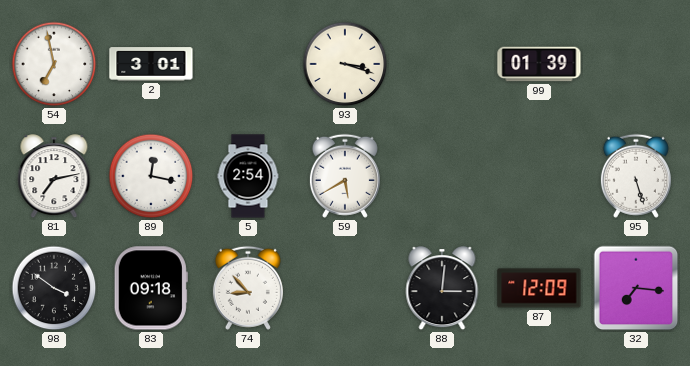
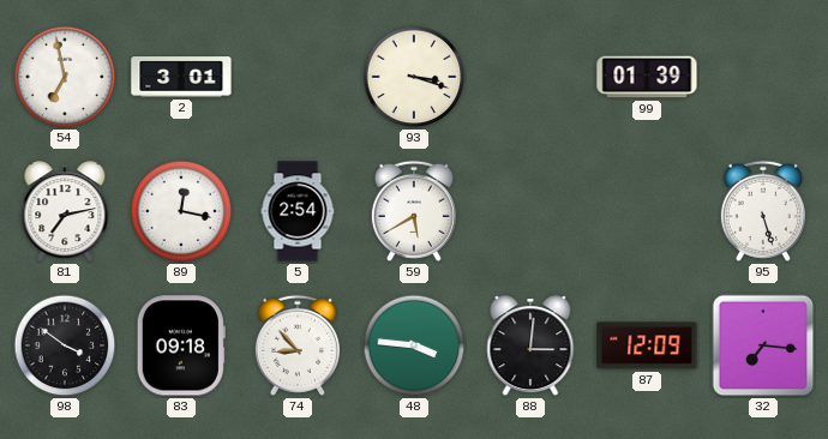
48: none -> 3:46 (414, 345)
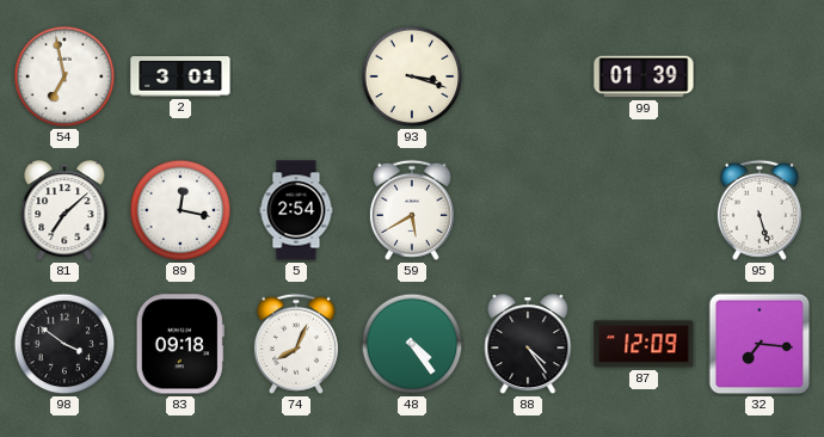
81: 7:13 -> 7:08 (64, 211)
74: 8:53 -> 8:04 (296, 344)
48: 3:46 -> 4:24 (412, 344)
88: 3:01 -> 4:24 (528, 345)
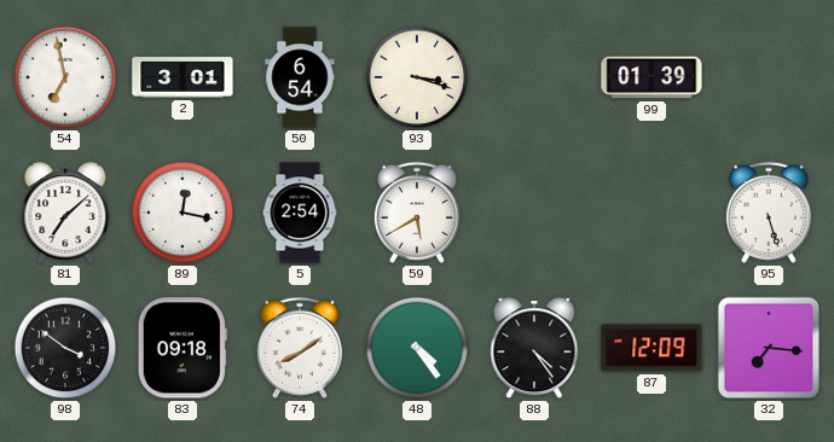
50: none -> 6:54 (300, 77)
74: 8:04 -> 8:09 (300, 348)
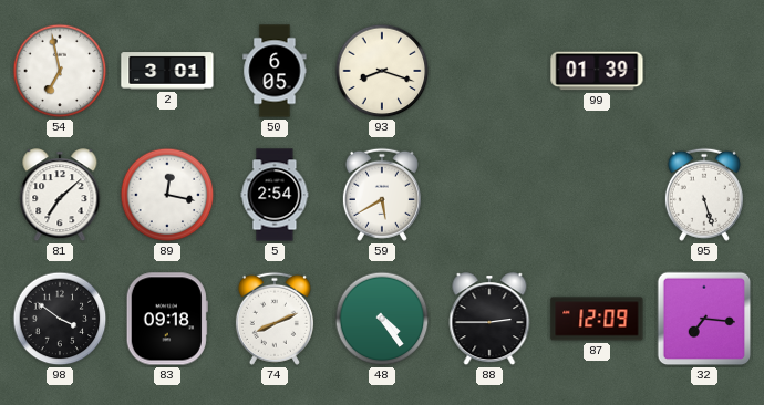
50: 6:54 -> 6:05 (275, 71)
93: 3:18 -> 8:18 (382, 71)
74: 8:09 -> 8:11 (275, 319)
88: 4:24 -> 2:45 (489, 320)
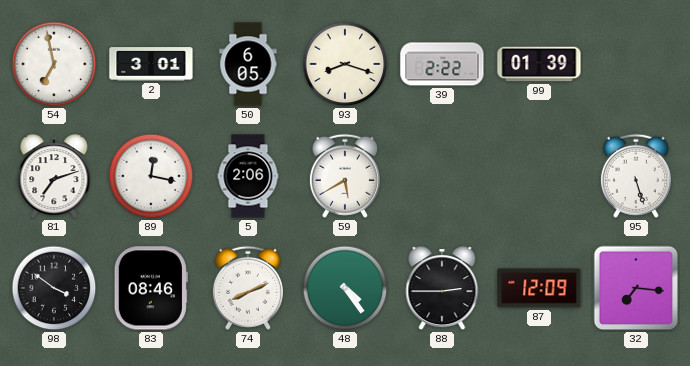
39: none -> 2:22 (442, 64)
81: 7:08 -> 7:12 (54, 177)
5: 2:54 -> 2:06 (248, 176)
83: 09:18 -> 08:46 (151, 288)
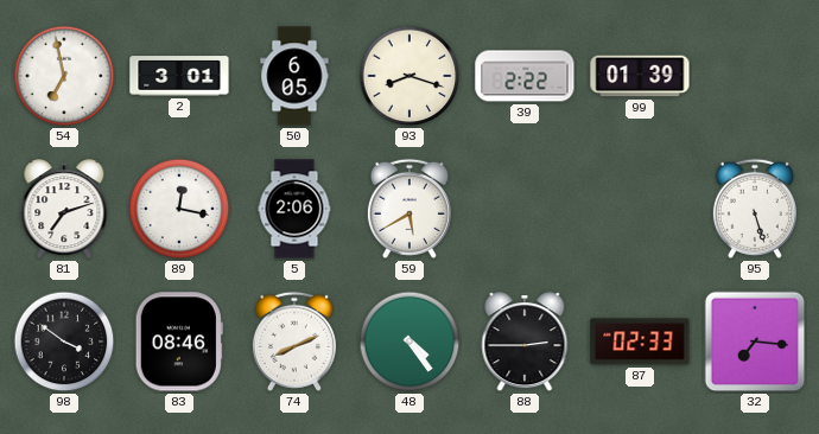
87: 12:09 -> 02:33 (640, 342)
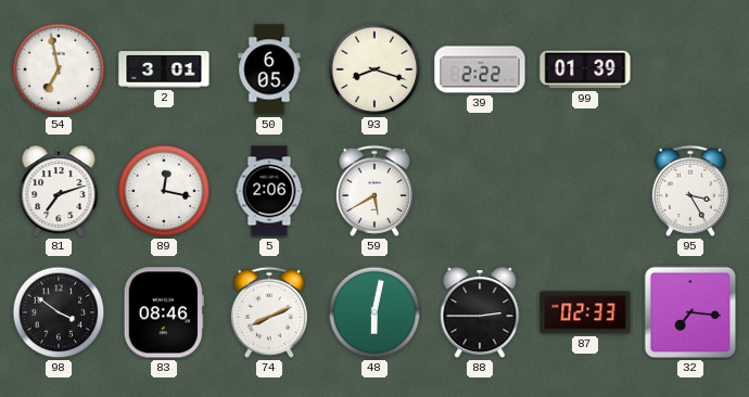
95: 5:27 -> 3:25 (690, 191)
48: 4:24 -> 6:02 (374, 312)
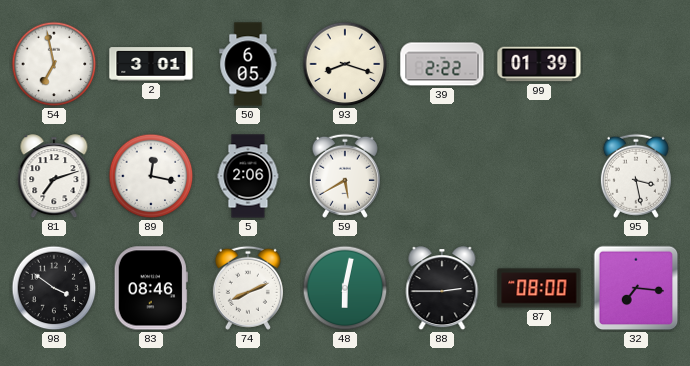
95: 3:25 -> 3:28 (636, 176)
87: 02:33 -> 08:00 (539, 288)
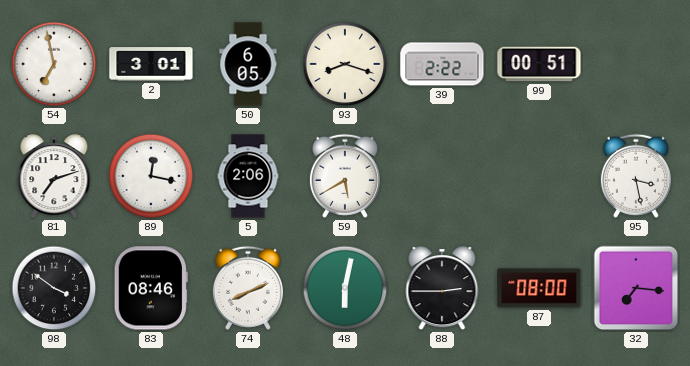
99: 01:39 -> 00:51 (539, 64)
